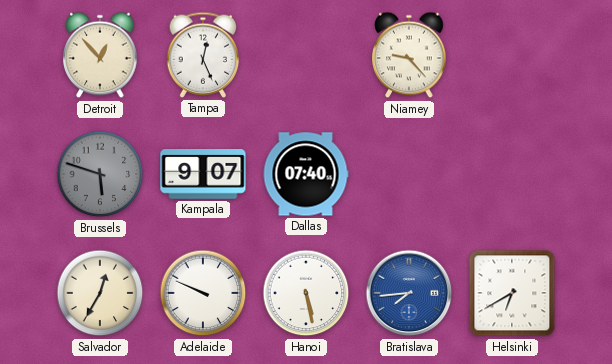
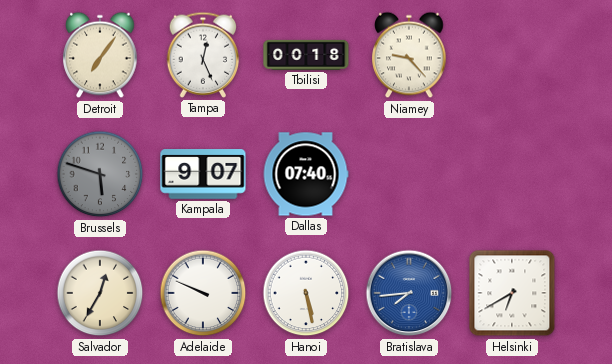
Detroit: 12:53 -> 7:06 (100, 55)
Tbilisi: none -> 00:18 (306, 55)
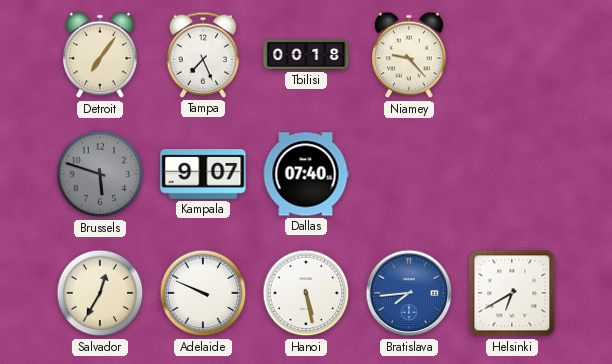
Tampa: 12:26 -> 7:26 (203, 55)
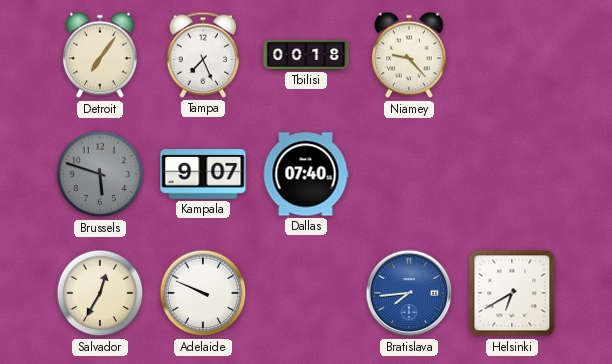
Hanoi: 5:28 -> none (306, 293)
